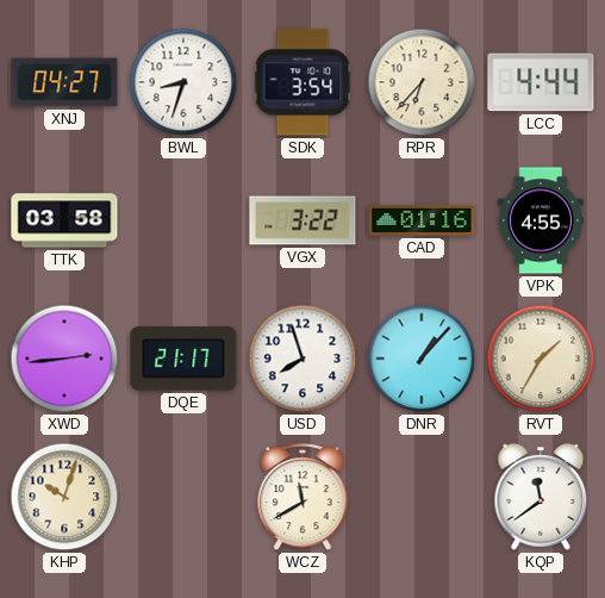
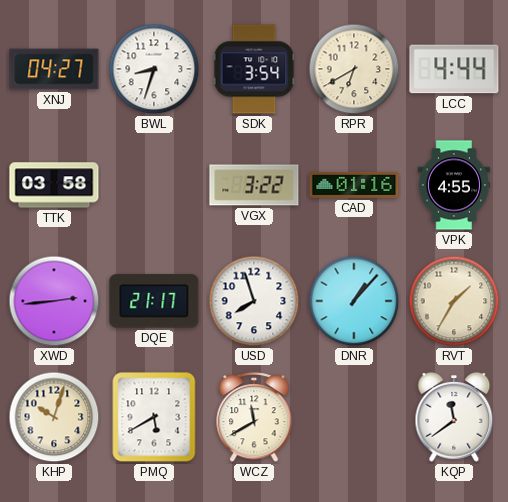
RPR: 6:37 -> 6:40 (354, 69)
PMQ: none -> 5:40 (154, 417)
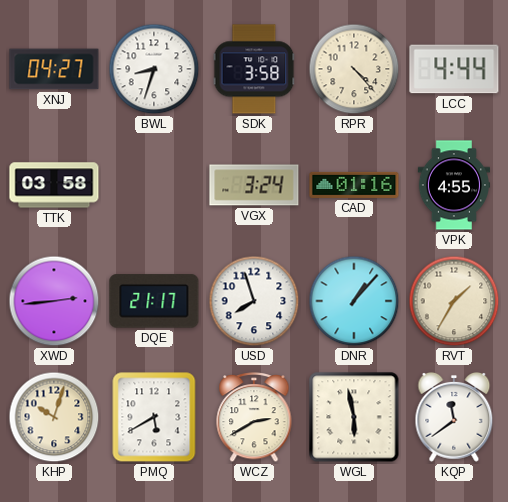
SDK: 3:54 -> 3:58 (254, 69)
RPR: 6:40 -> 4:23 (354, 69)
VGX: 3:22 -> 3:24 (254, 185)
WCZ: 11:40 -> 2:40 (254, 418)
WGL: none -> 5:58 (354, 417)
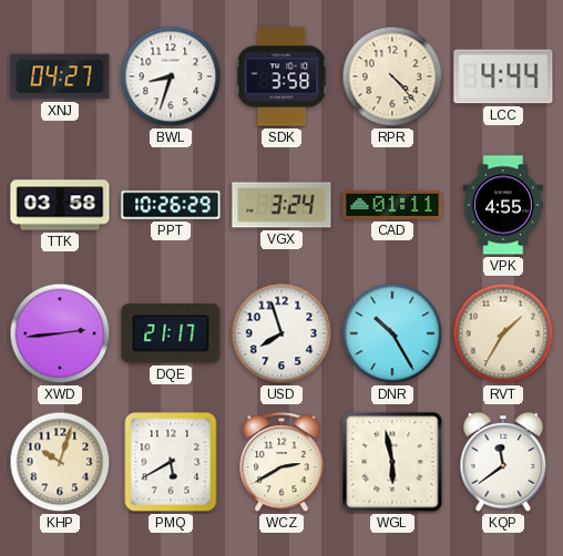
PPT: none -> 10:26 (171, 205)
CAD: 01:16 -> 01:11 (392, 205)
DNR: 1:07 -> 10:25 (392, 333)
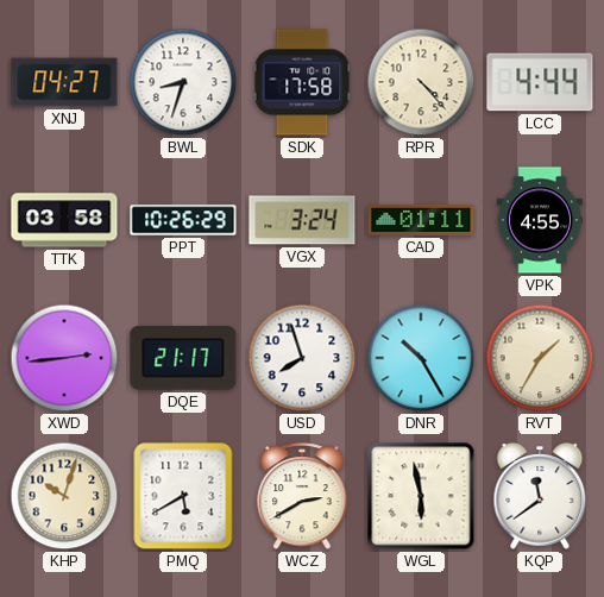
SDK: 3:58 -> 17:58 (302, 82)
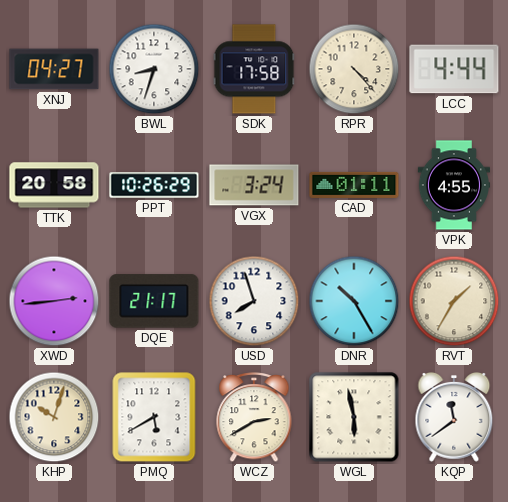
TTK: 03:58 -> 20:58 (54, 185)
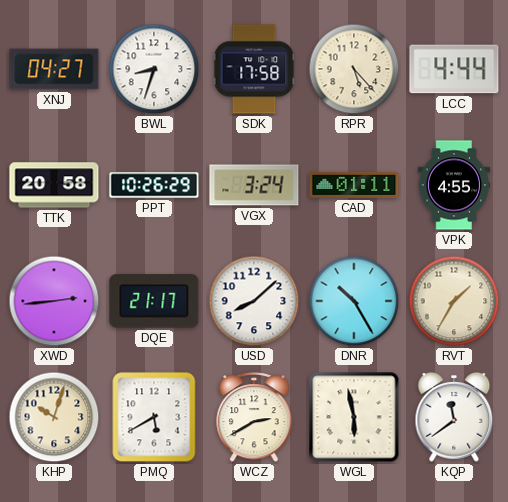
RPR: 4:23 -> 5:23 (354, 69)
USD: 7:57 -> 8:08 (254, 301)
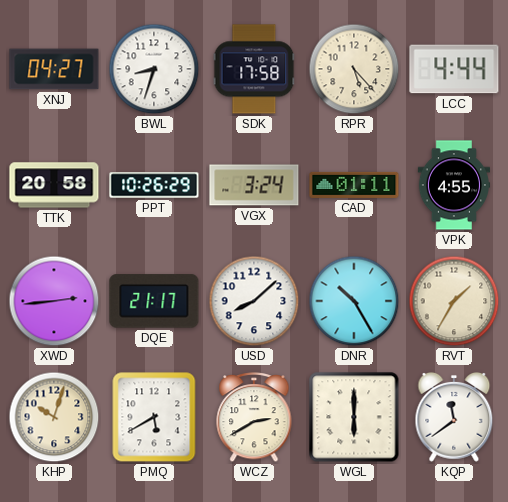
WGL: 5:58 -> 6:00 (354, 417)
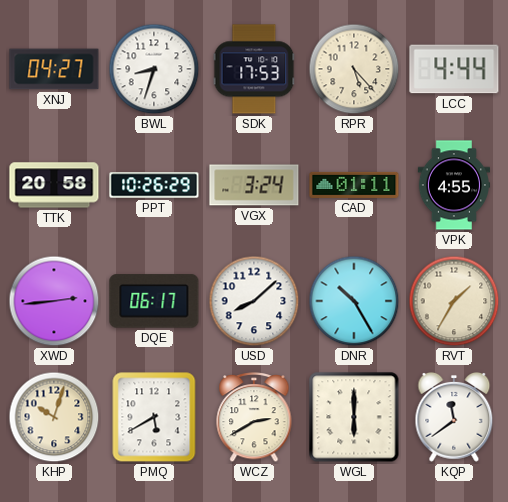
SDK: 17:58 -> 17:53 (254, 69)
DQE: 21:17 -> 06:17 (154, 301)
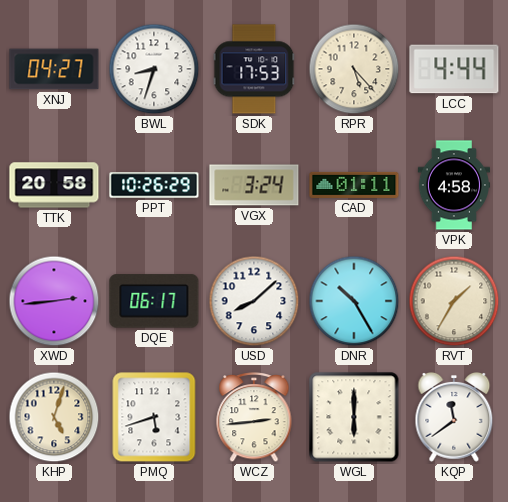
VPK: 4:55 -> 4:58 (453, 185)
KHP: 10:03 -> 5:03 (54, 417)
PMQ: 5:40 -> 5:42 (154, 417)
WCZ: 2:40 -> 2:44 (254, 418)
